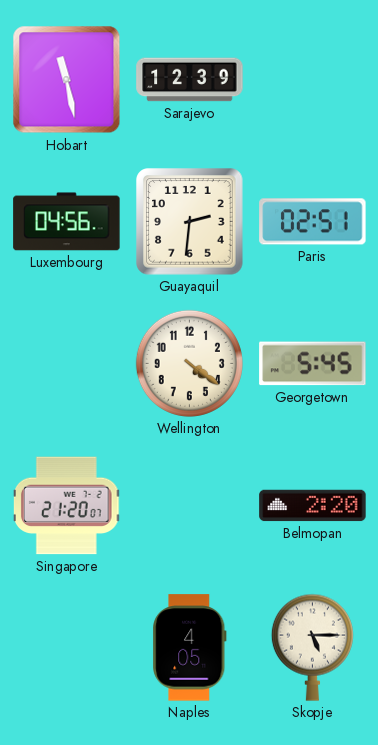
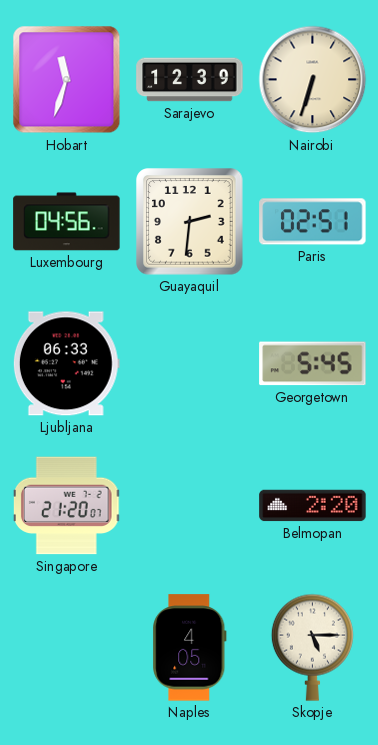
Hobart: 11:28 -> 11:33 (67, 80)
Nairobi: none -> 6:33 (313, 80)
Ljubljana: none -> 06:33 (66, 364)
Wellington: 4:21 -> none (189, 363)
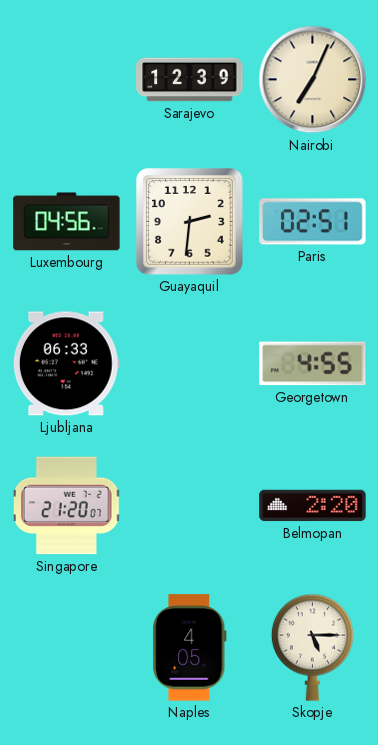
Hobart: 11:33 -> none (67, 80)
Nairobi: 6:33 -> 7:04 (313, 80)
Georgetown: 5:45 -> 4:55 (313, 364)
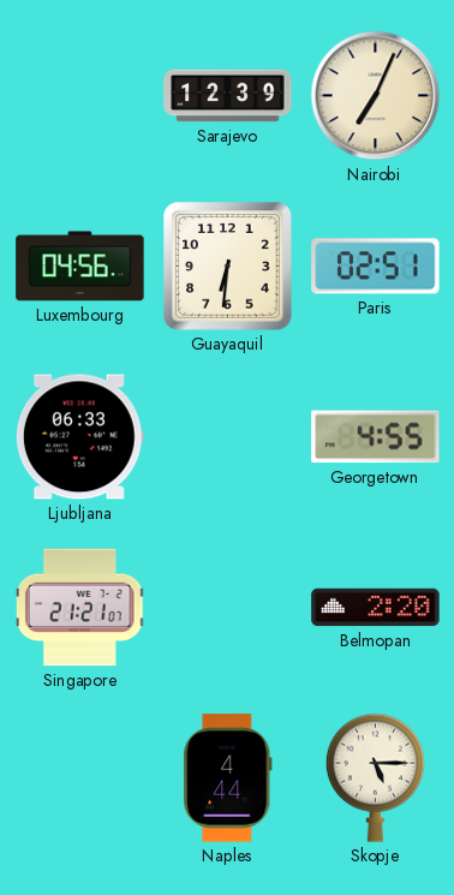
Guayaquil: 2:31 -> 6:31 (228, 267)
Singapore: 21:20 -> 21:21 (80, 608)
Naples: 4:05 -> 4:44 (228, 778)
